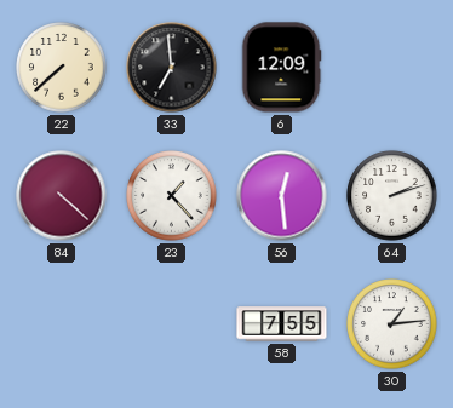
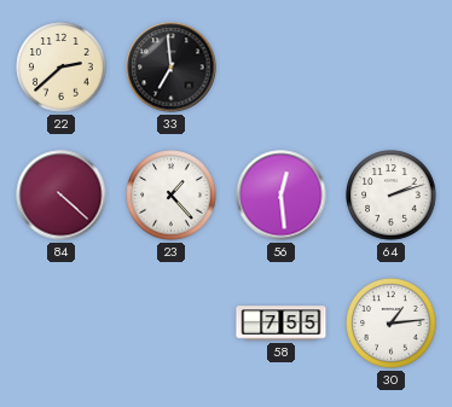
22: 7:38 -> 2:38 (62, 68)
6: 12:09 -> none (281, 68)
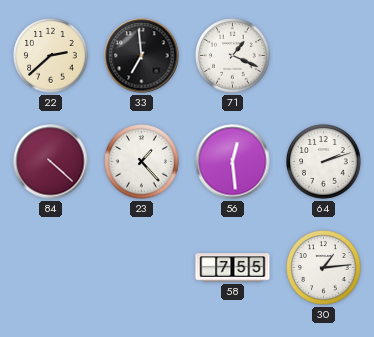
71: none -> 1:19 (233, 56)
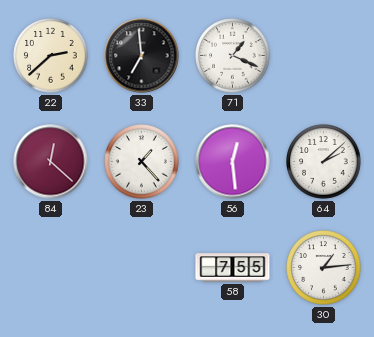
84: 4:22 -> 12:22 (51, 162)
64: 2:12 -> 2:08 (324, 162)
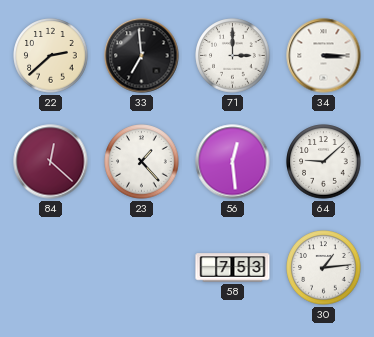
71: 1:19 -> 3:00 (233, 56)
34: none -> 3:15 (324, 56)
64: 2:08 -> 9:08 (324, 162)
58: 7:55 -> 7:53 (233, 268)
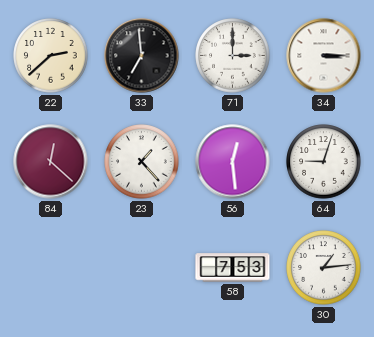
64: 9:08 -> 9:03 (324, 162)
